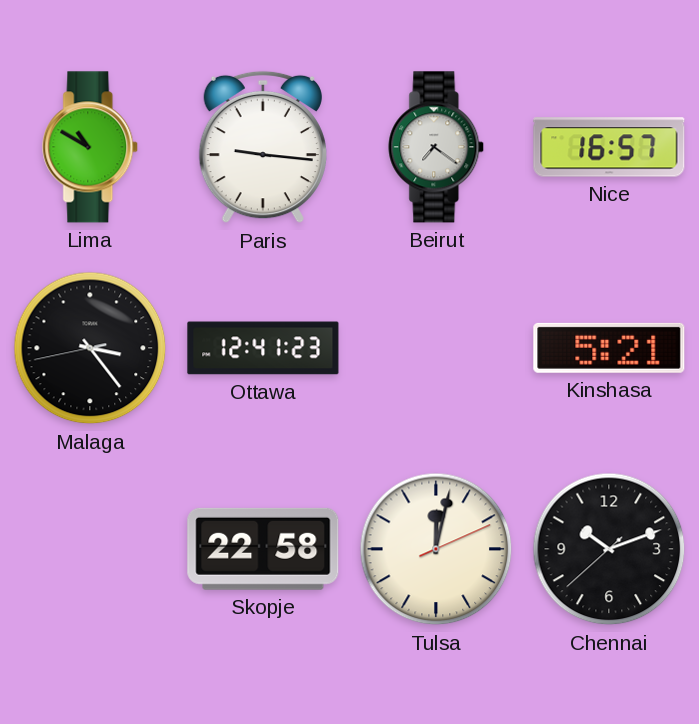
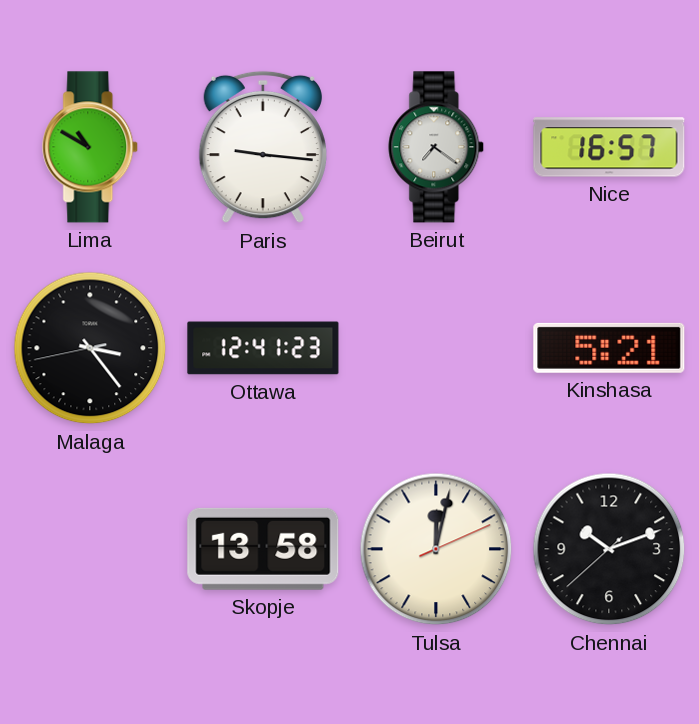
Skopje: 22:58 -> 13:58 (263, 549)
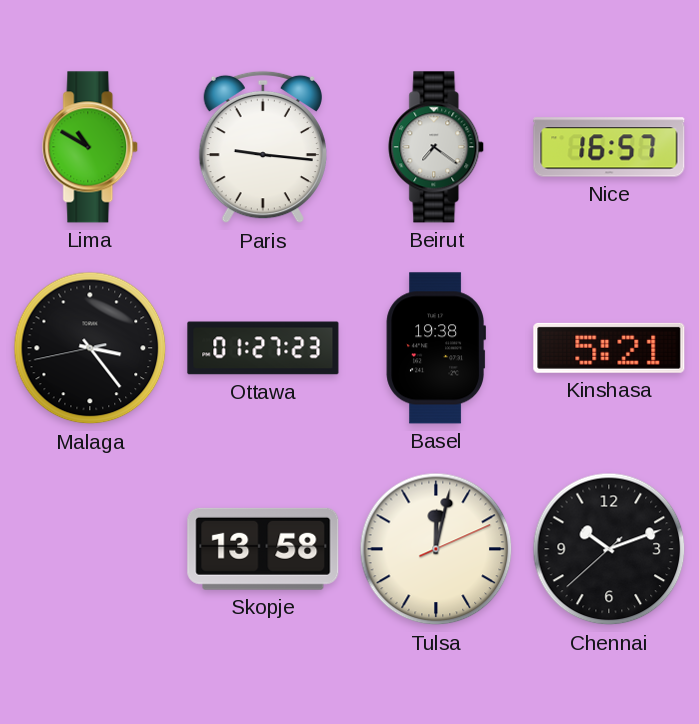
Ottawa: 12:41 -> 01:27 (263, 348)
Basel: none -> 19:38 (435, 348)
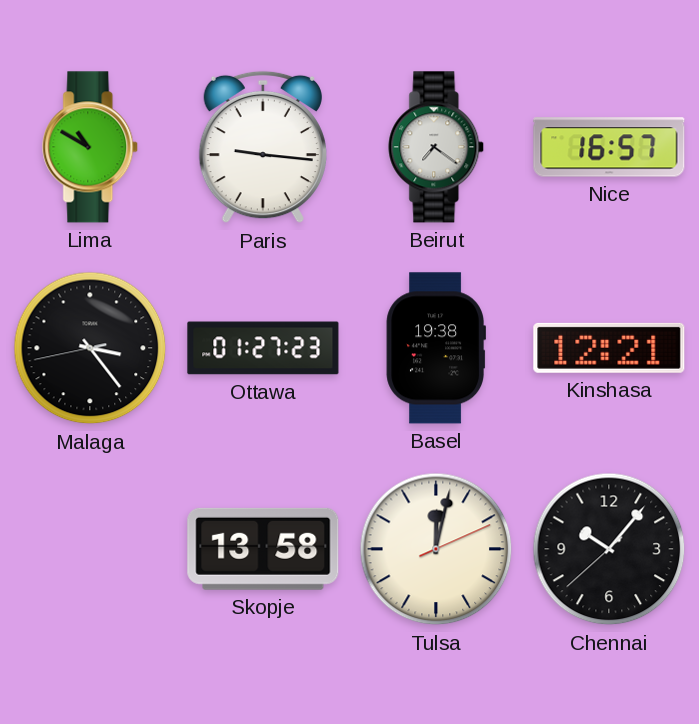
Kinshasa: 5:21 -> 12:21 (609, 348)
Chennai: 10:11 -> 10:06 (609, 549)
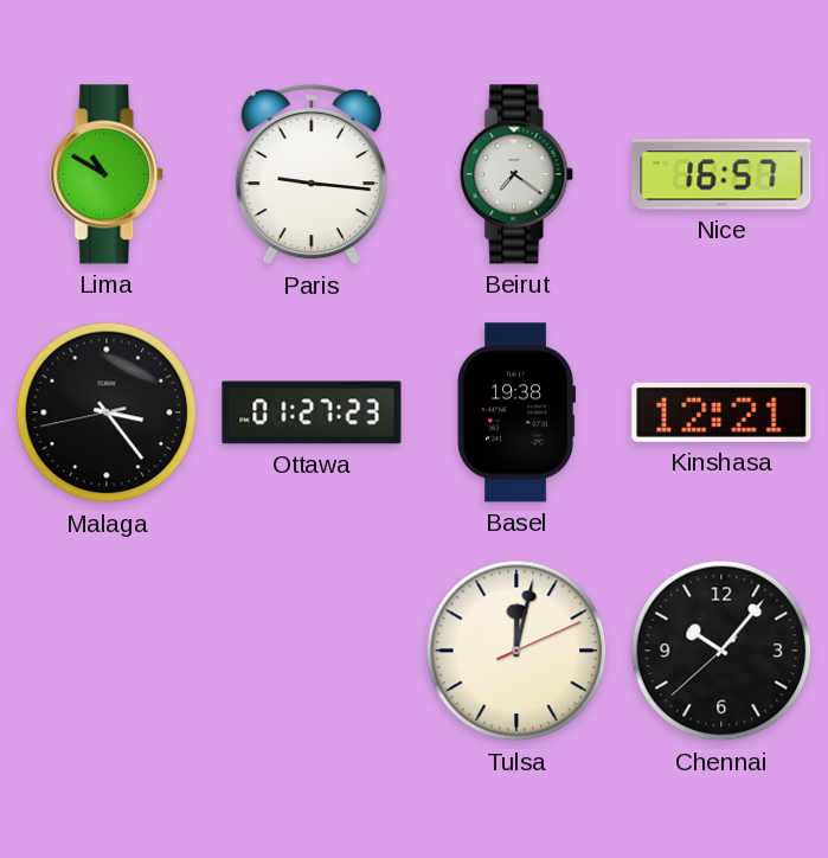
Skopje: 13:58 -> none (263, 549)
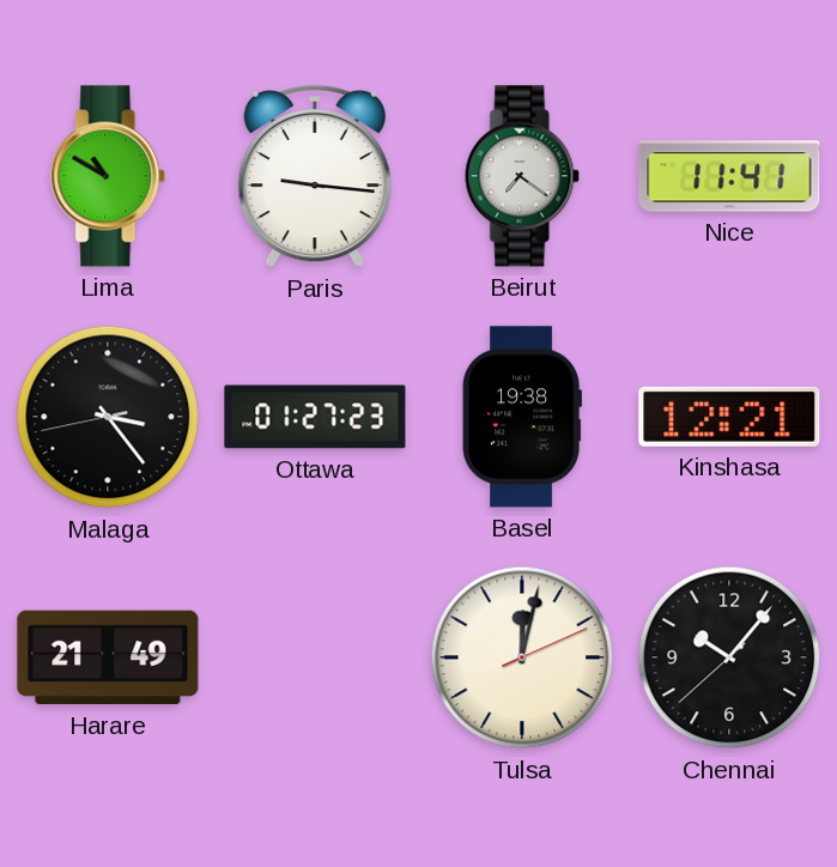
Nice: 16:57 -> 11:41 (729, 176)
Harare: none -> 21:49 (108, 657)
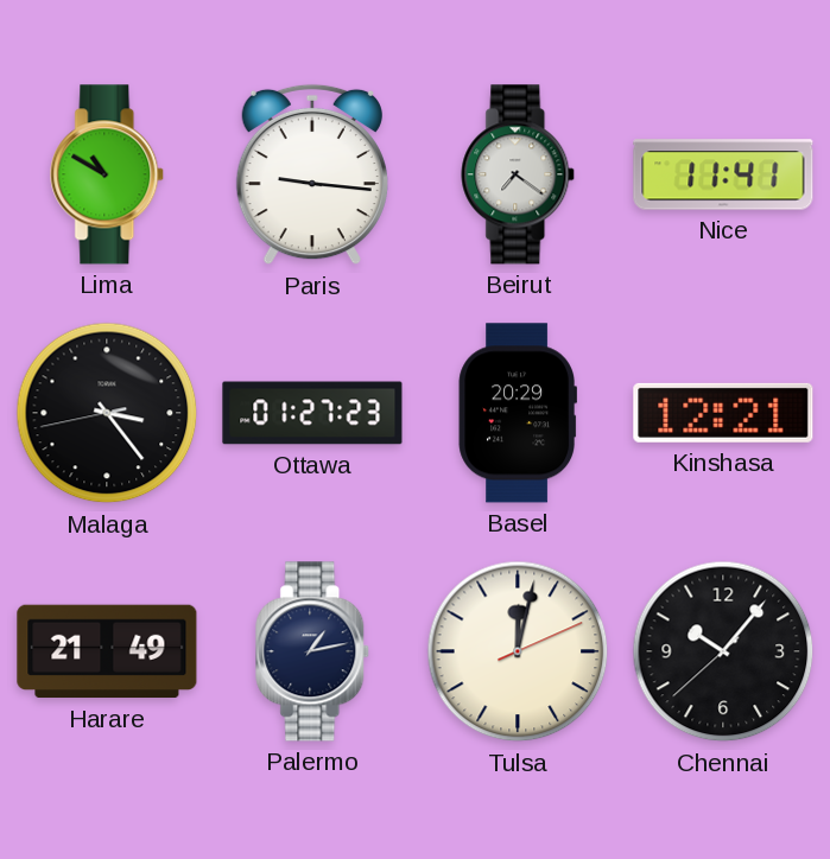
Basel: 19:38 -> 20:29 (517, 413)
Palermo: none -> 1:13 (313, 651)
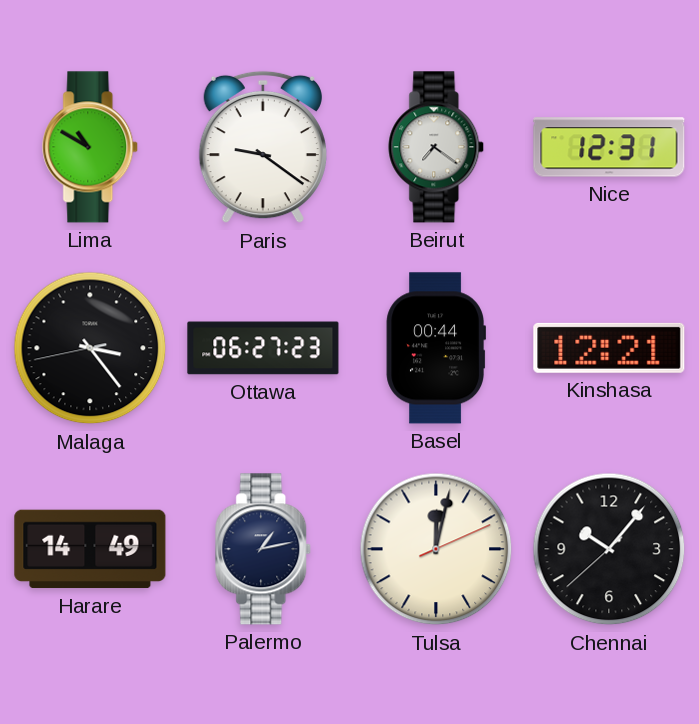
Paris: 9:16 -> 9:21 (263, 147)
Nice: 11:41 -> 12:31 (609, 147)
Ottawa: 01:27 -> 06:27 (263, 348)
Basel: 20:29 -> 00:44 (435, 348)
Harare: 21:49 -> 14:49 (90, 549)
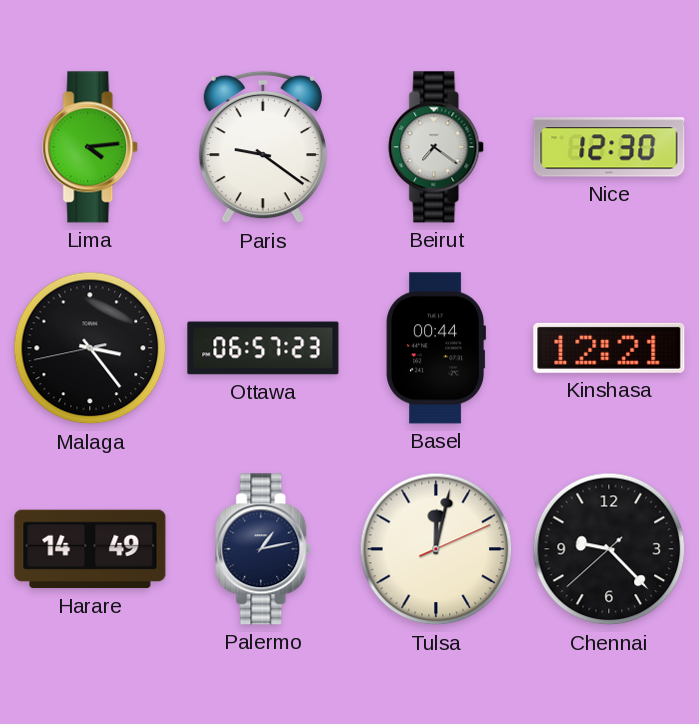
Lima: 10:50 -> 4:14 (91, 147)
Nice: 12:31 -> 12:30 (609, 147)
Ottawa: 06:27 -> 06:57 (263, 348)
Chennai: 10:06 -> 9:22 (609, 549)
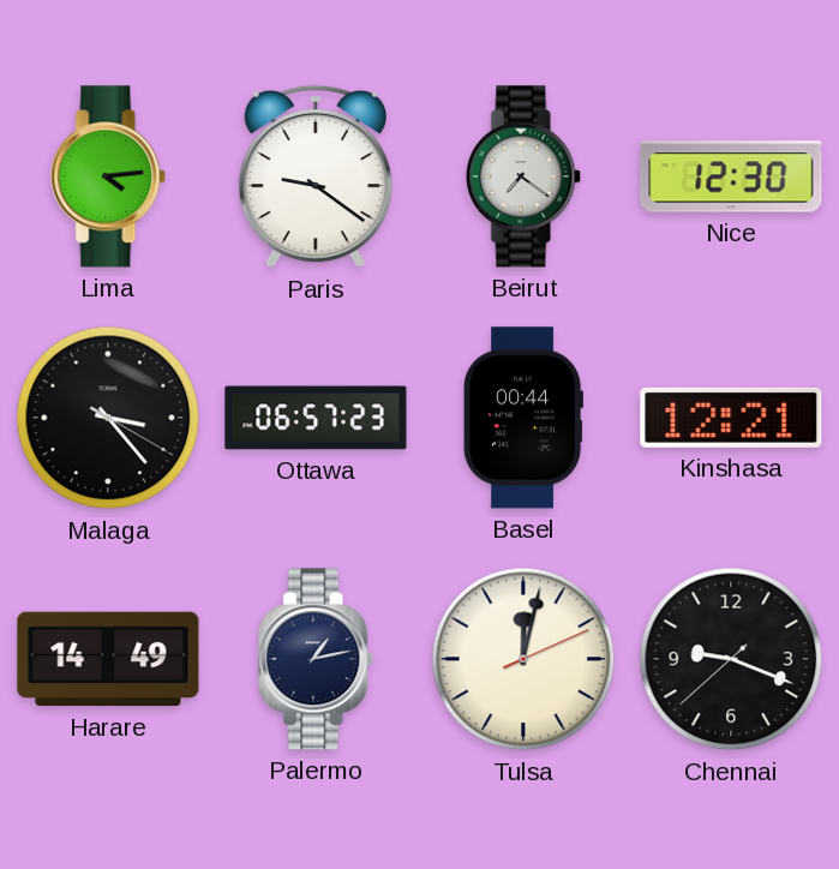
Malaga: 3:23:43 -> 3:23:20 (108, 418)
Chennai: 9:22 -> 9:18 (731, 659)
